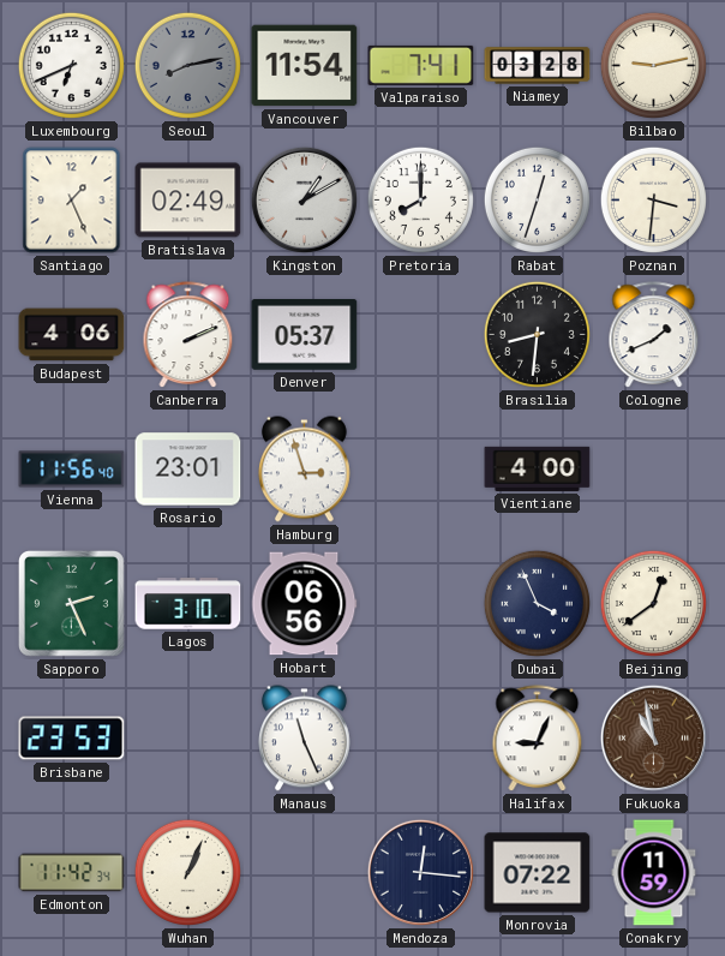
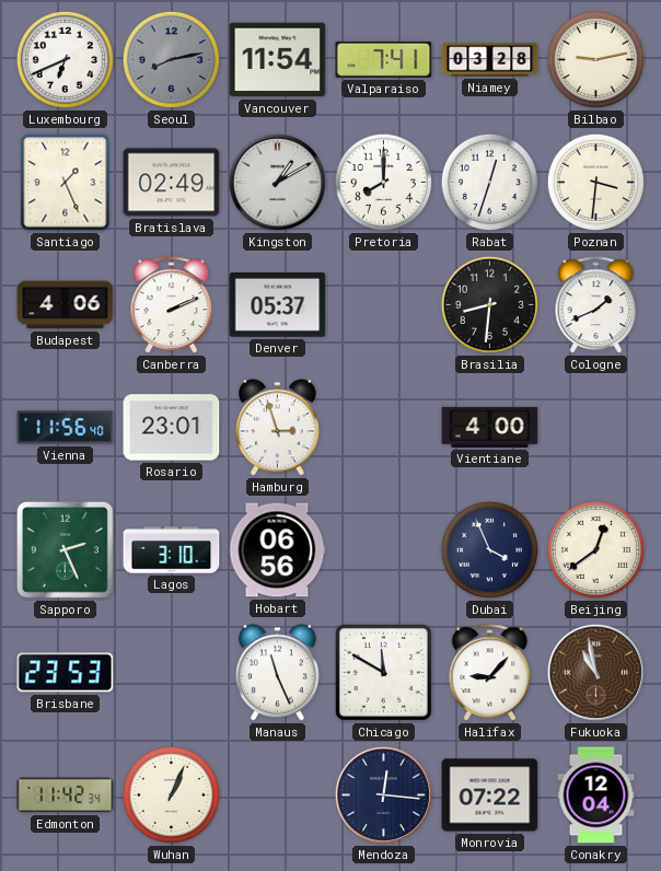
Chicago: none -> 11:50 (383, 672)
Halifax: 9:04 -> 9:07 (490, 673)
Conakry: 11:59 -> 12:04 (596, 795)
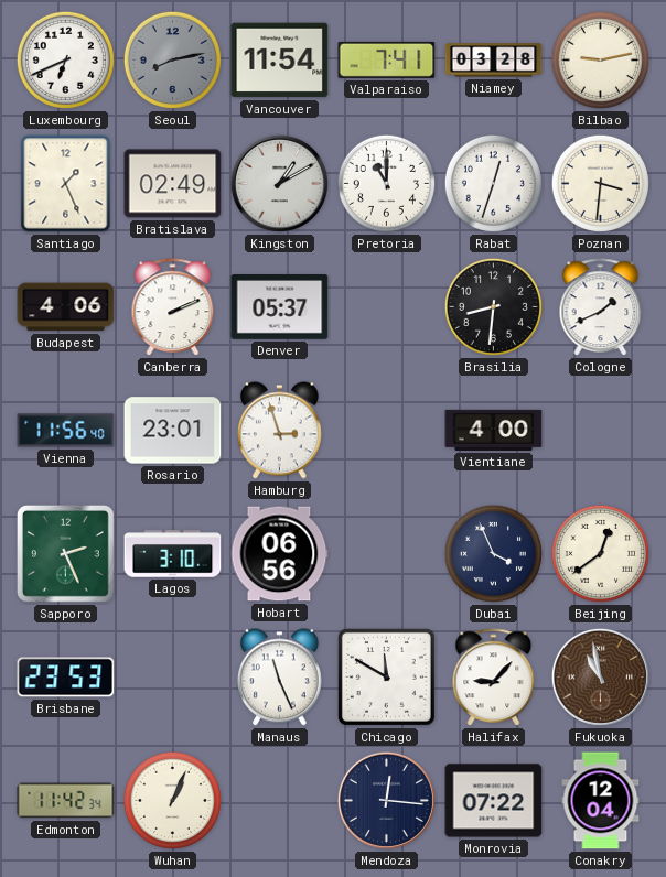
Pretoria: 8:00 -> 11:00 (386, 183)
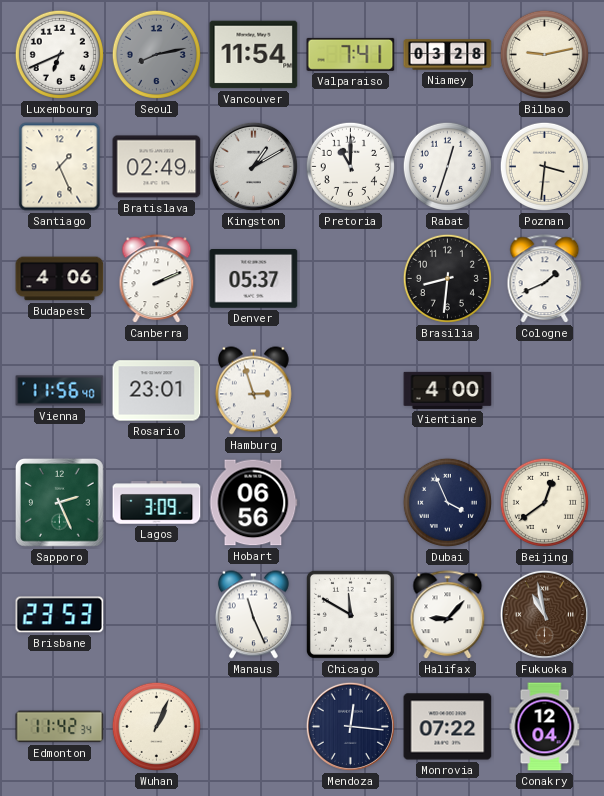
Lagos: 3:10 -> 3:09 (157, 503)
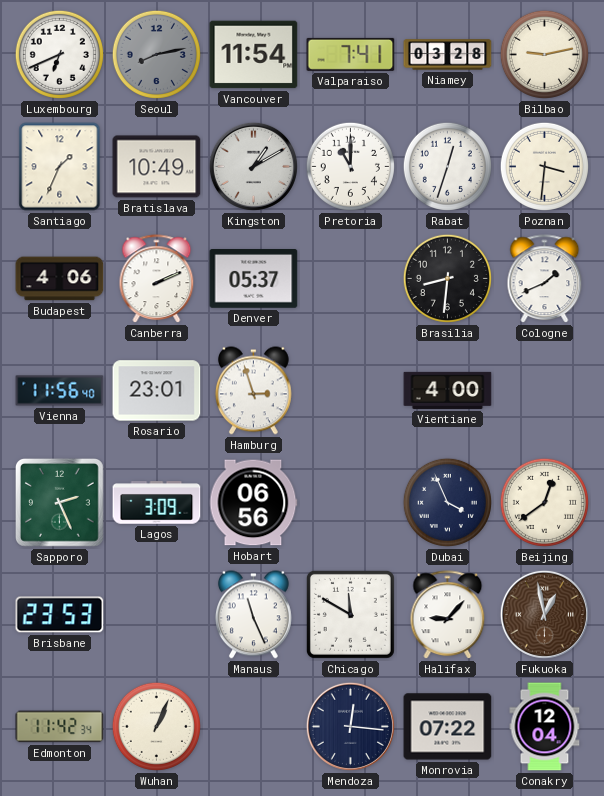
Santiago: 1:26 -> 1:34 (60, 167)
Bratislava: 02:49 -> 10:49 (157, 167)
Fukuoka: 10:58 -> 12:58 (544, 614)
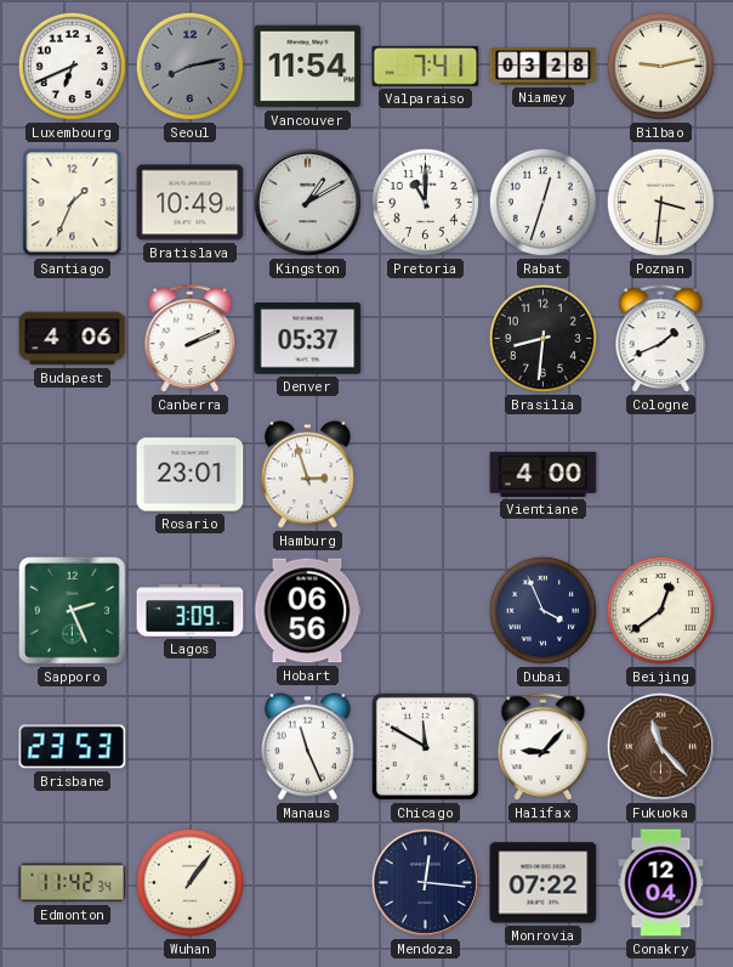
Vienna: 11:56 -> none (60, 391)
Fukuoka: 12:58 -> 11:23 (660, 746)
Wuhan: 1:04 -> 1:06 (189, 882)
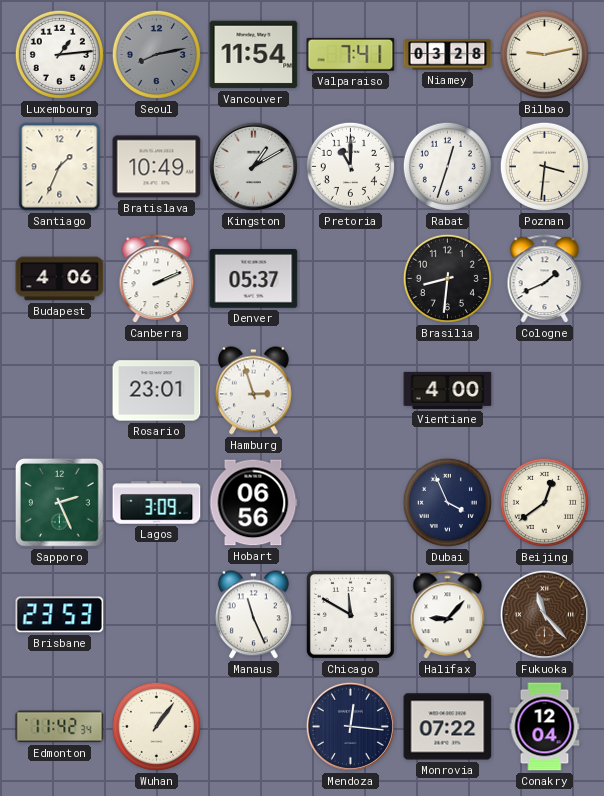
Luxembourg: 6:41 -> 1:14 (59, 54)
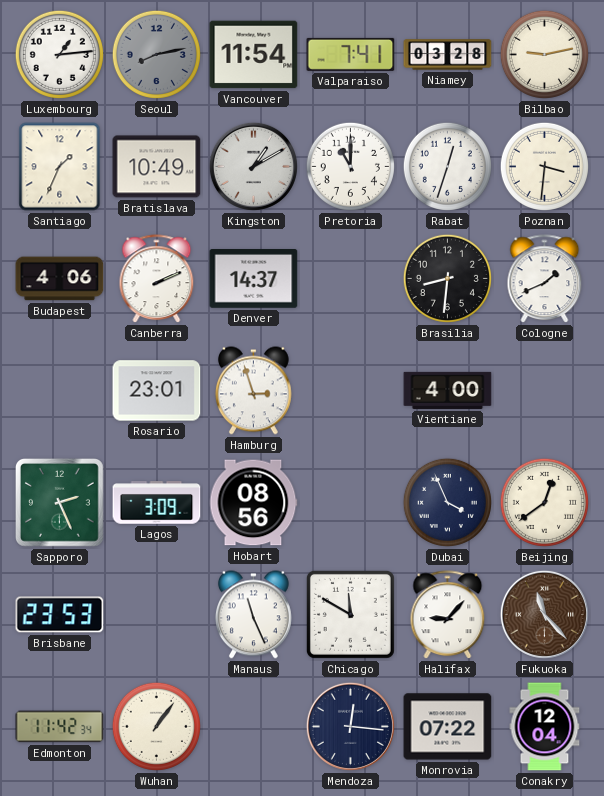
Denver: 05:37 -> 14:37 (254, 279)
Hobart: 06:56 -> 08:56 (253, 503)
